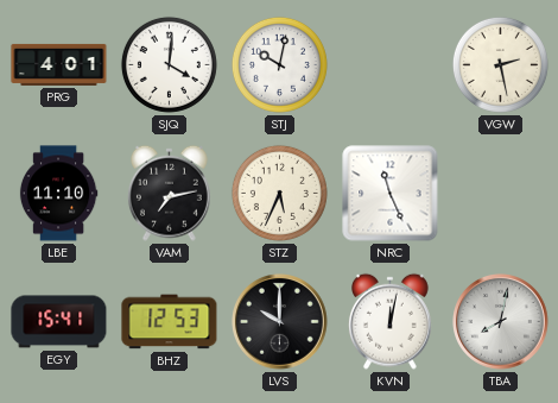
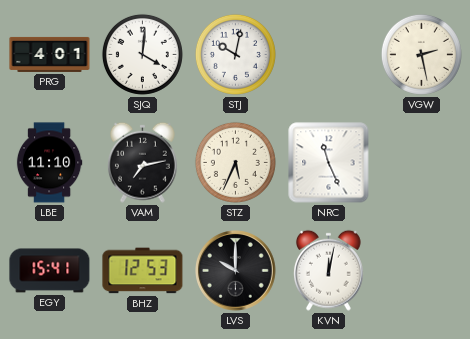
TBA: 8:02 -> none (501, 322)
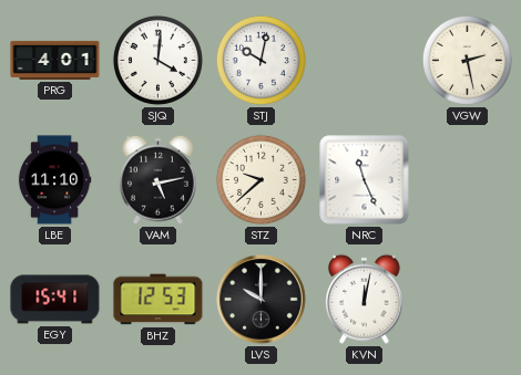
VAM: 7:13 -> 5:13 (157, 179)
STZ: 5:34 -> 9:38 (260, 179)
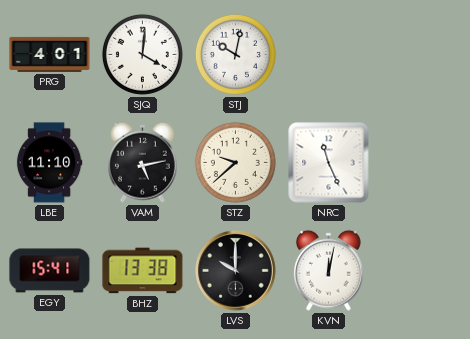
VGW: 2:28 -> none (467, 60)
BHZ: 12:53 -> 13:38 (143, 271)
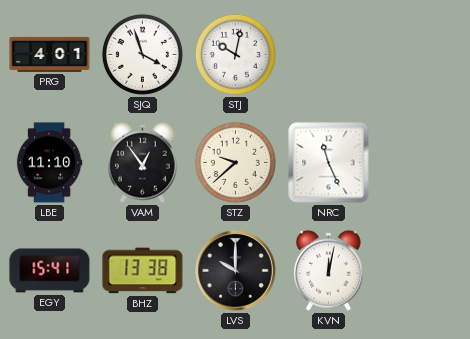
SJQ: 4:01 -> 3:57 (142, 54)
VAM: 5:13 -> 12:54 (142, 162)
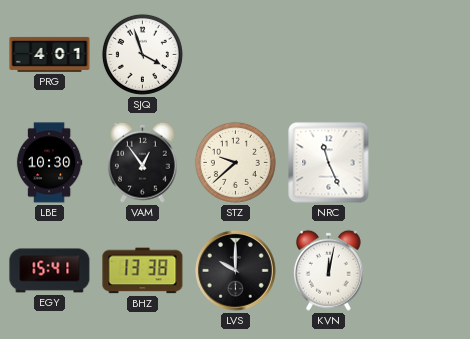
STJ: 10:02 -> none (235, 54)
LBE: 11:10 -> 10:30 (49, 163)
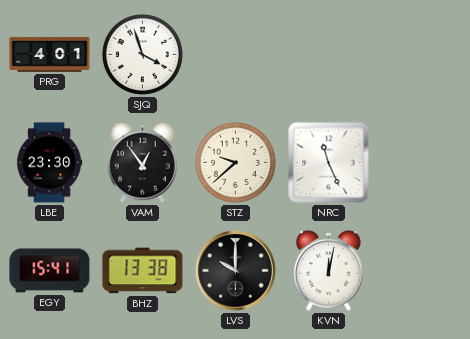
LBE: 10:30 -> 23:30 (49, 163)
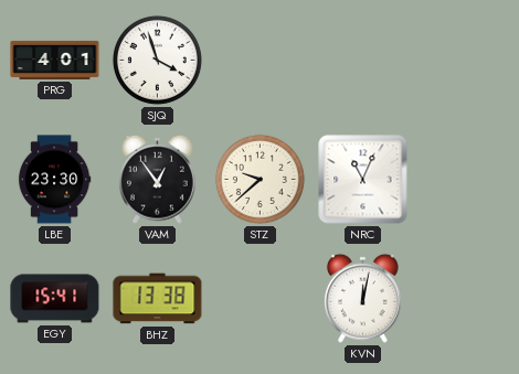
NRC: 11:26 -> 11:04 (363, 180)
LVS: 10:00 -> none (236, 271)
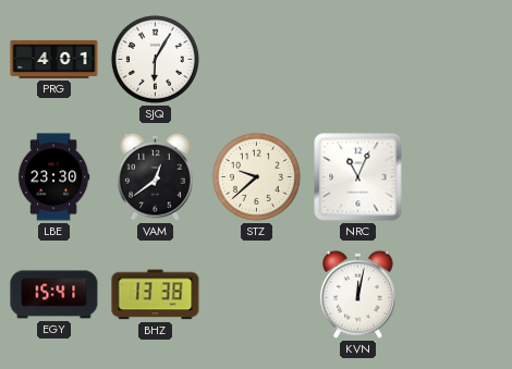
SJQ: 3:57 -> 6:05 (155, 59)
VAM: 12:54 -> 12:39 (155, 176)
